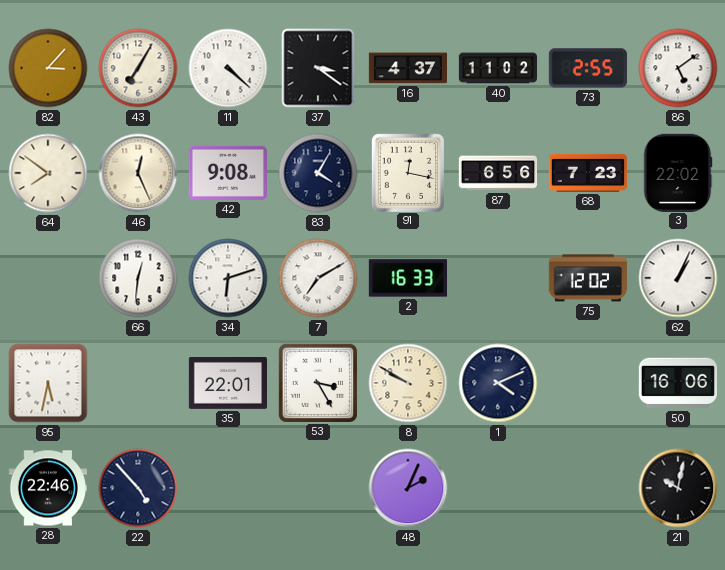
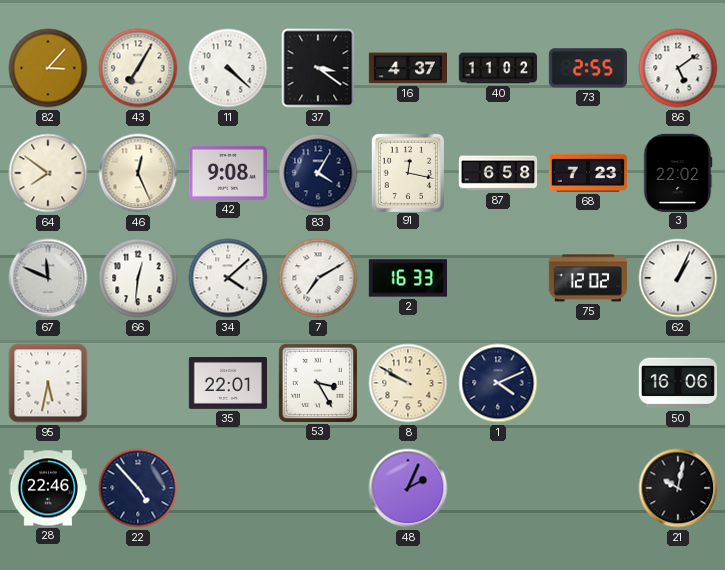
87: 6:56 -> 6:58 (498, 173)
67: none -> 11:49 (48, 278)
34: 6:12 -> 4:08 (228, 278)
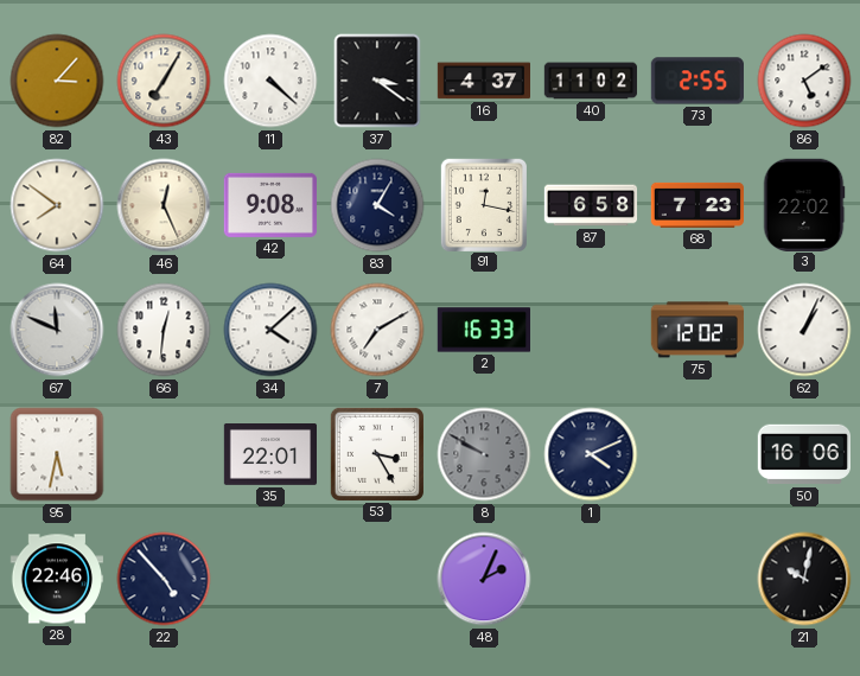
8 dial: cream -> grey (484, 454)
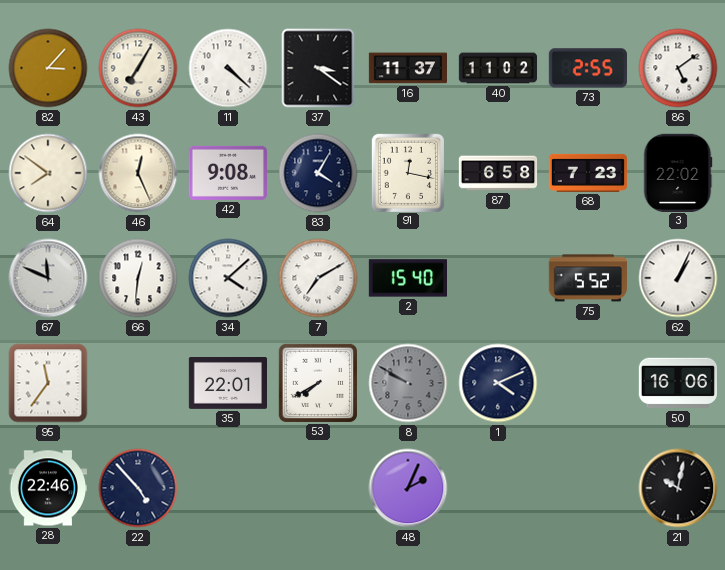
16: 4:37 -> 11:37 (407, 68)
2: 16:33 -> 15:40 (407, 278)
75: 12:02 -> 5:52 (587, 278)
95: 5:32 -> 11:36 (48, 383)
53: 3:25 -> 7:40 (318, 383)
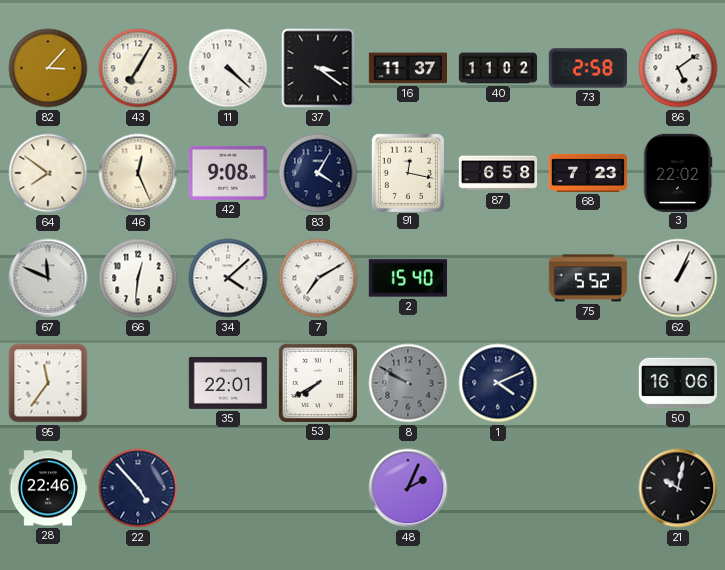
73: 2:55 -> 2:58 (588, 68)
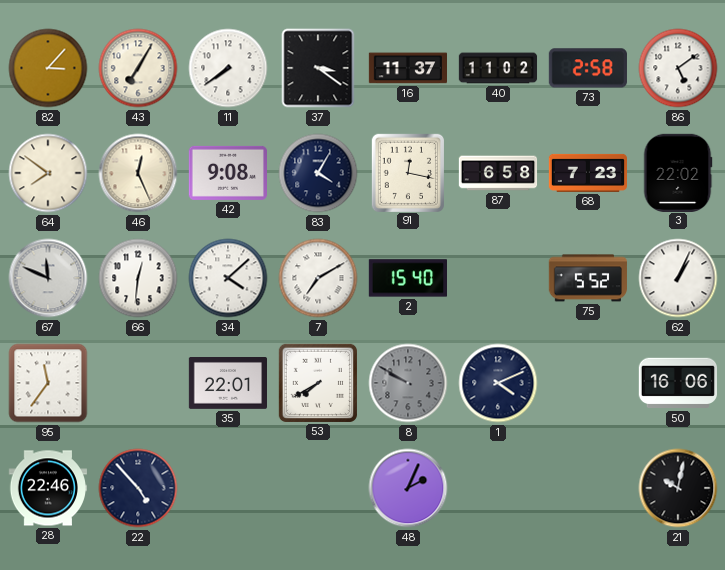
11: 4:22 -> 7:39 (228, 68)
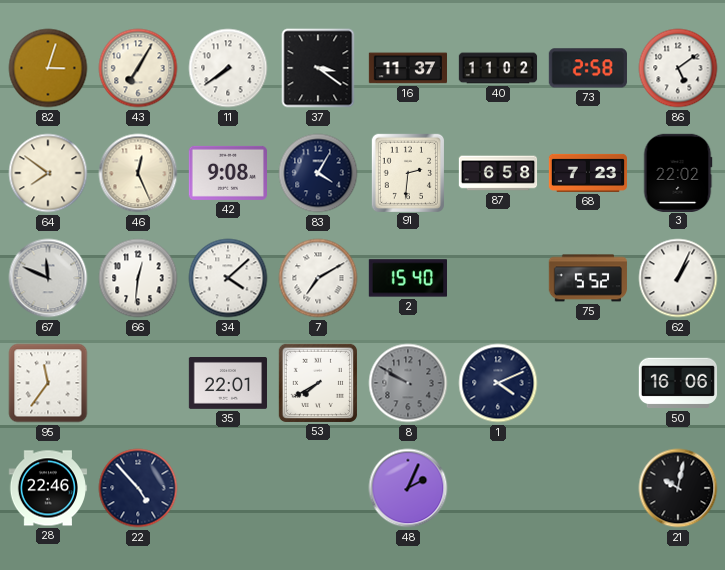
82: 3:07 -> 3:03 (48, 68)
91: 12:17 -> 2:31 (407, 172)
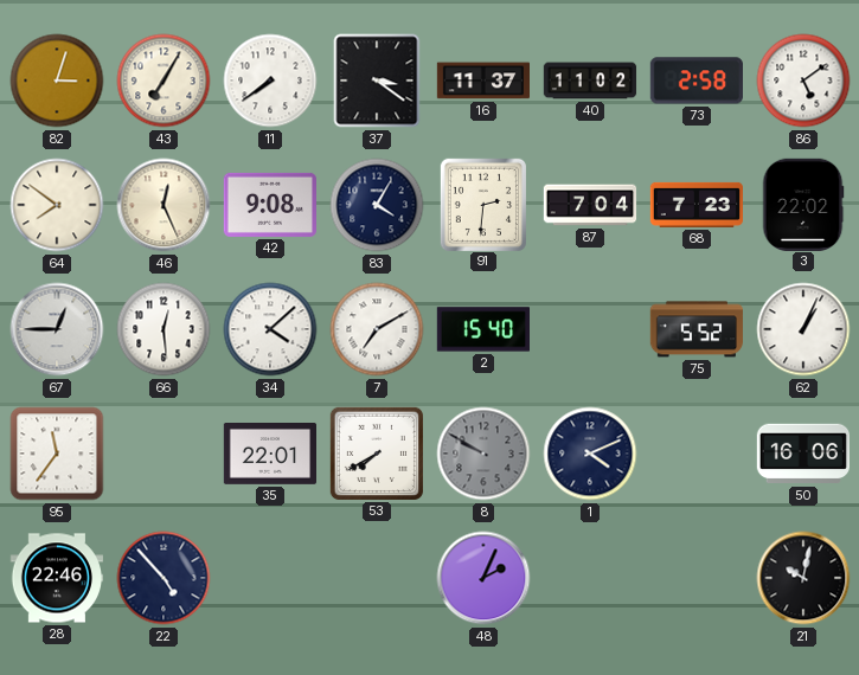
87: 6:58 -> 7:04 (590, 205)
67: 11:49 -> 12:45 (57, 329)
66: 12:31 -> 12:29 (164, 329)
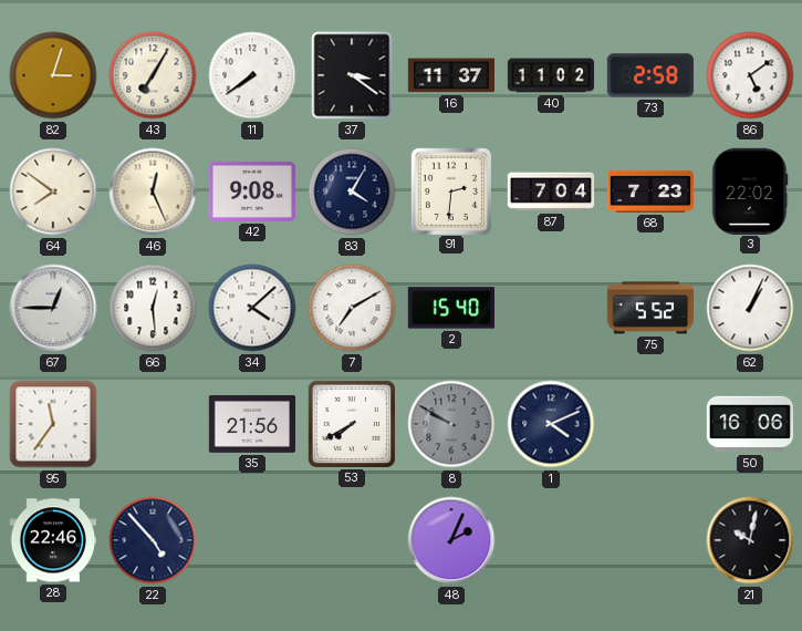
35: 22:01 -> 21:56 (251, 425)
